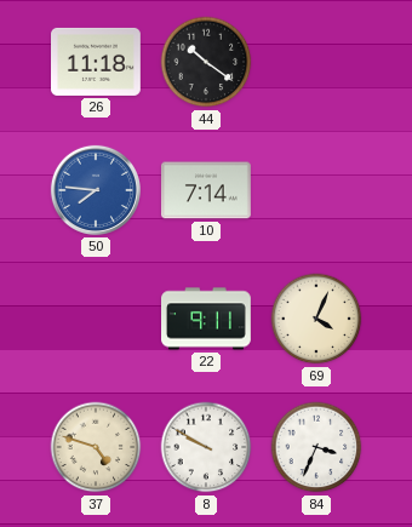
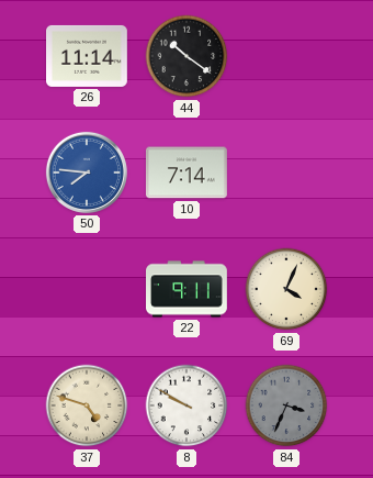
26: 11:18 -> 11:14 (88, 56)
84 dial: white -> grey (286, 405)
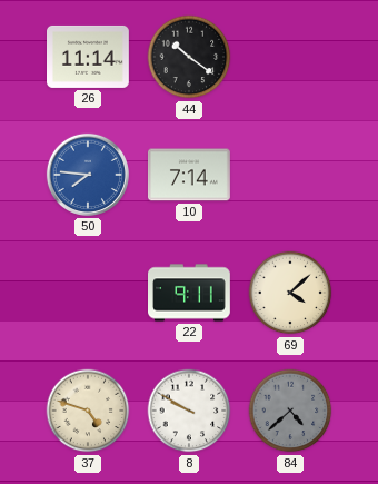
69: 4:04 -> 4:08 (290, 293)
84: 3:34 -> 4:38 (290, 411)
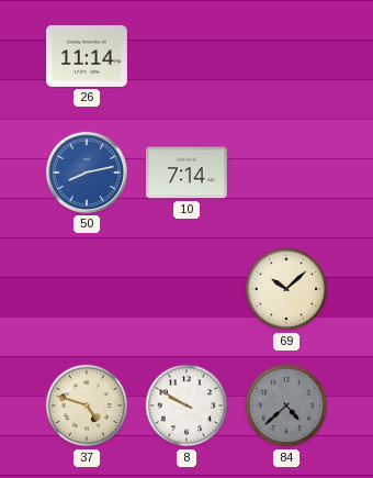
44: 10:21 -> none (189, 57)
50: 7:46 -> 8:13 (87, 173)
22: 9:11 -> none (190, 293)
69: 4:08 -> 10:08 (286, 289)
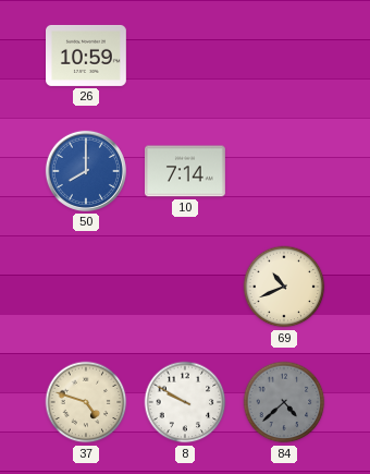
26: 11:14 -> 10:59 (87, 56)
50: 8:13 -> 8:00 (86, 171)
69: 10:08 -> 10:41 (284, 287)
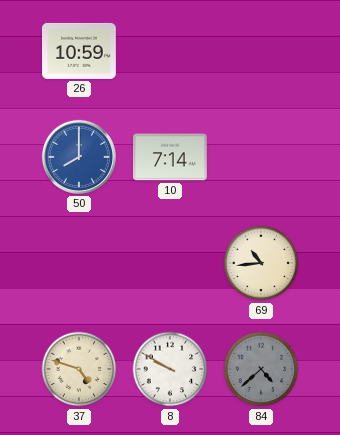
69: 10:41 -> 10:44 (261, 263)
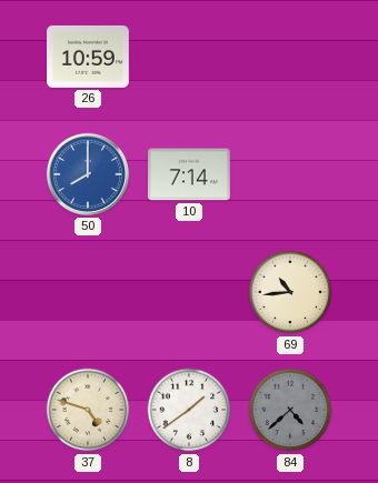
8: 9:50 -> 1:39 (189, 410)
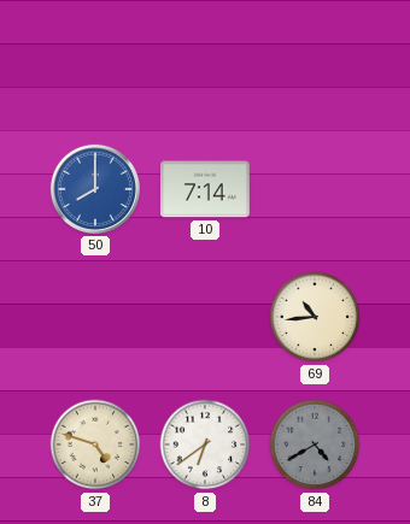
26: 10:59 -> none (89, 57)
8: 1:39 -> 6:39 (205, 444)
84: 4:38 -> 4:40 (315, 444)
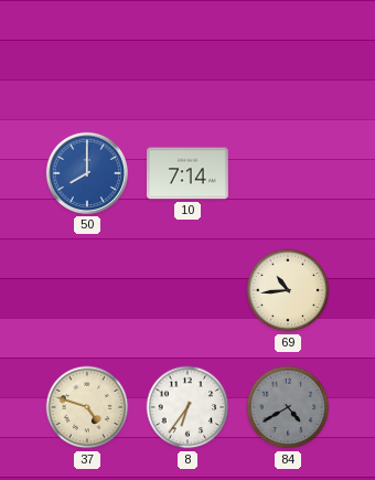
8: 6:39 -> 6:36 (187, 407)
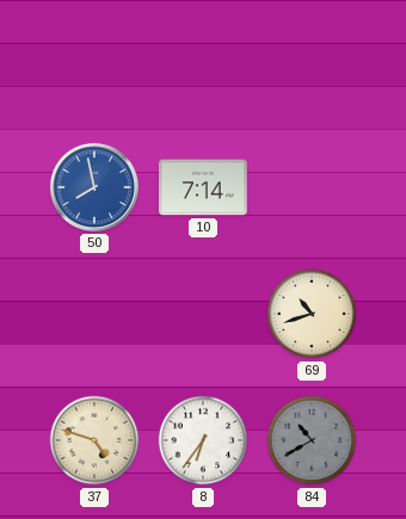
50: 8:00 -> 7:58 (94, 187)
69: 10:44 -> 10:42 (312, 314)
84: 4:40 -> 10:40 (312, 440)
